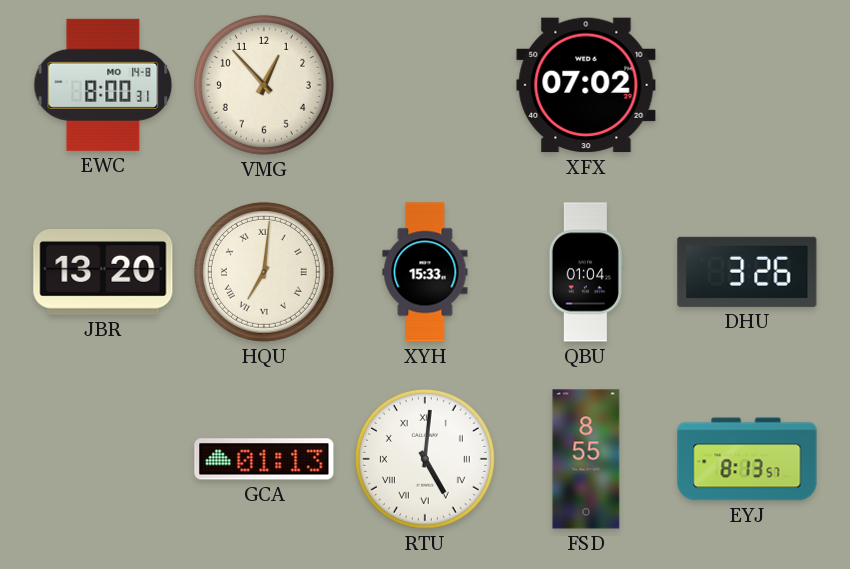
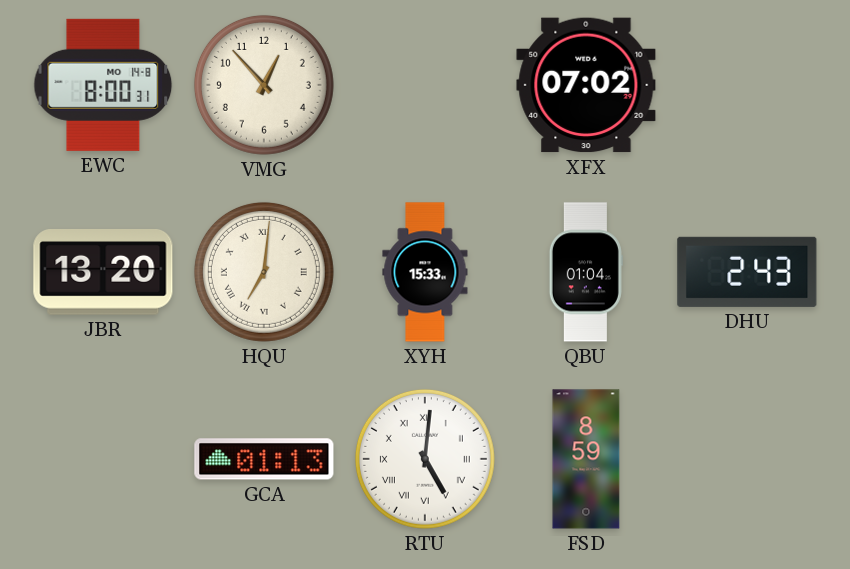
DHU: 3:26 -> 2:43 (747, 272)
FSD: 8:55 -> 8:59 (586, 459)
EYJ: 8:13 -> none (747, 459)
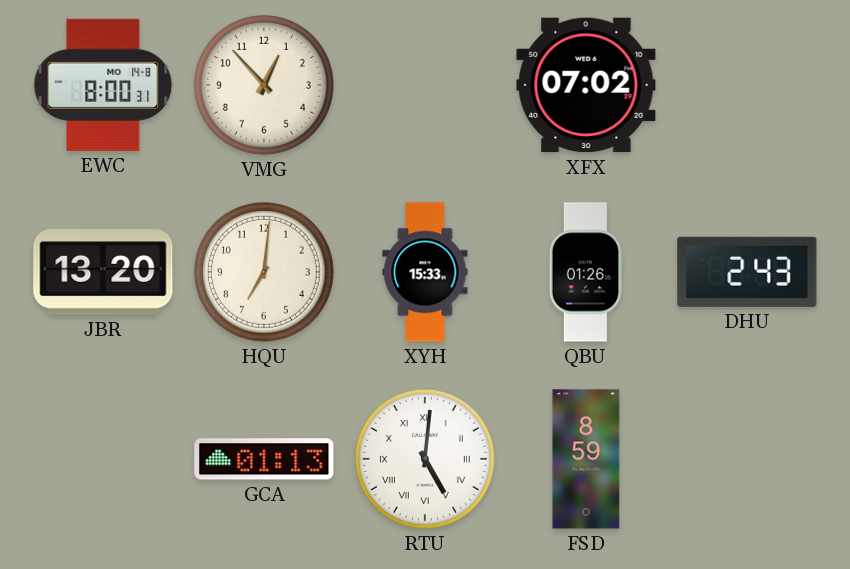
HQU numerals: Roman -> Arabic (264, 272)
QBU: 01:04 -> 01:26 (586, 272)
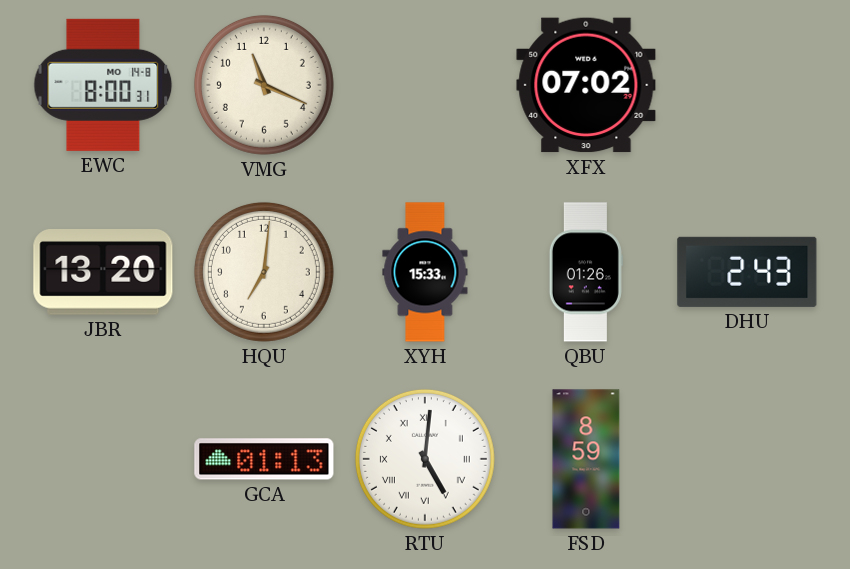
VMG: 12:53 -> 11:19 (264, 85)
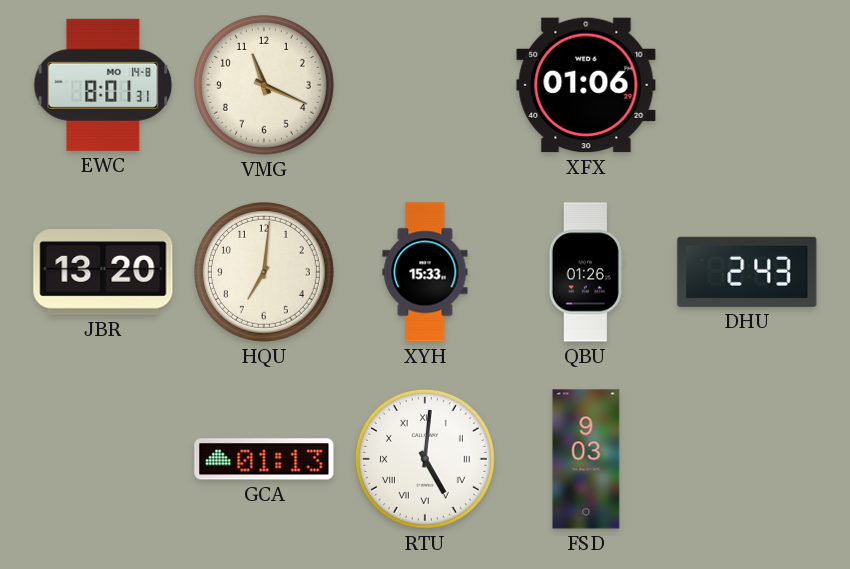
EWC: 8:00 -> 8:01 (103, 85)
XFX: 07:02 -> 01:06 (586, 85)
FSD: 8:59 -> 9:03 (586, 459)
